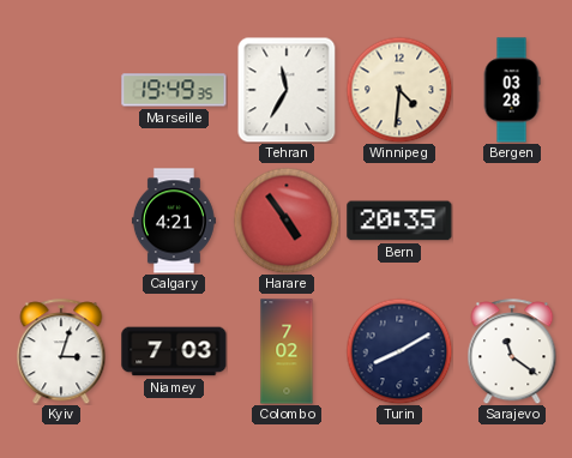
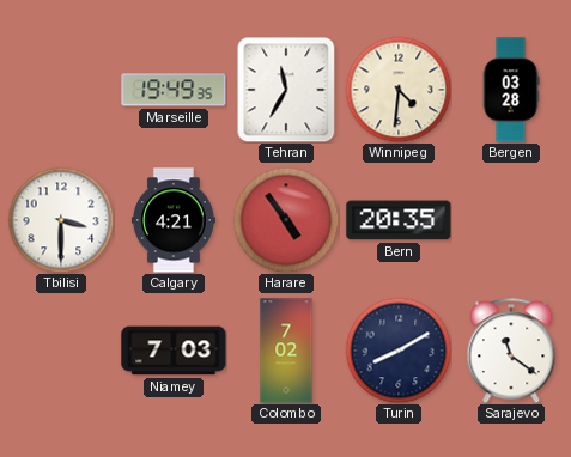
Tbilisi: none -> 3:30 (61, 220)
Kyiv: 3:03 -> none (61, 351)
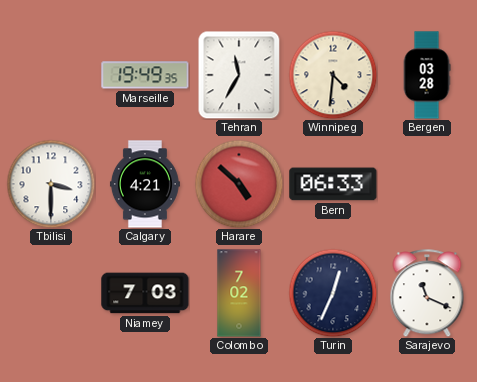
Harare: 4:54 -> 4:52 (239, 184)
Bern: 20:35 -> 06:33 (333, 184)
Turin: 8:10 -> 12:34 (333, 293)
Sarajevo: 11:21 -> 11:19 (427, 293)
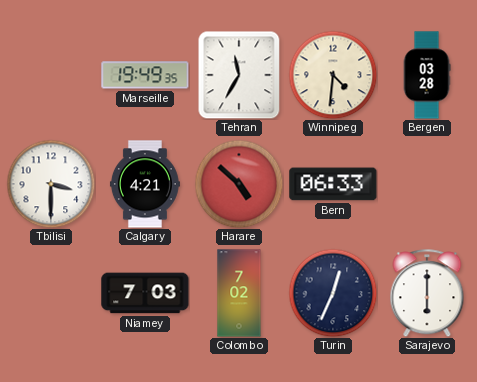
Sarajevo: 11:19 -> 6:00 (427, 293)
